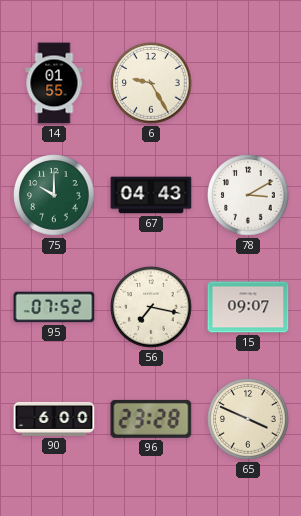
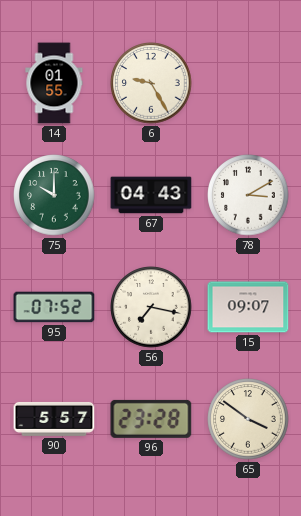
90: 6:00 -> 5:57 (54, 419)
65: 3:49 -> 3:51 (248, 419)
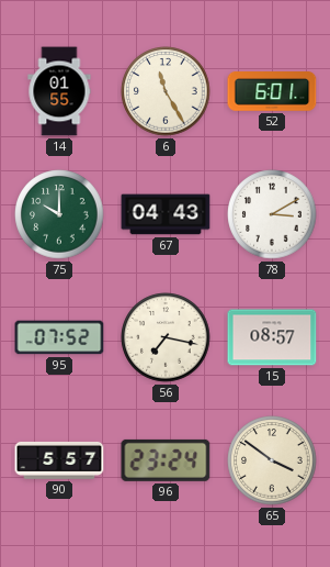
6: 9:25 -> 11:25 (166, 91)
52: none -> 6:01 (272, 92)
15: 09:07 -> 08:57 (272, 337)
96: 23:28 -> 23:24 (166, 460)
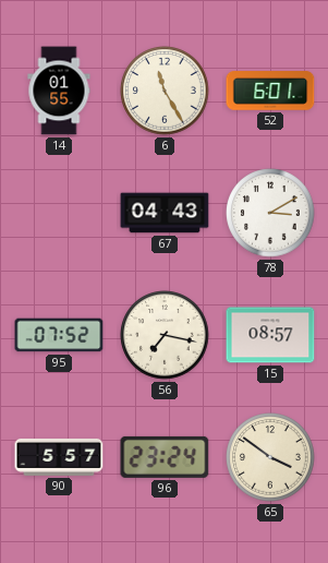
75: 10:00 -> none (59, 214)
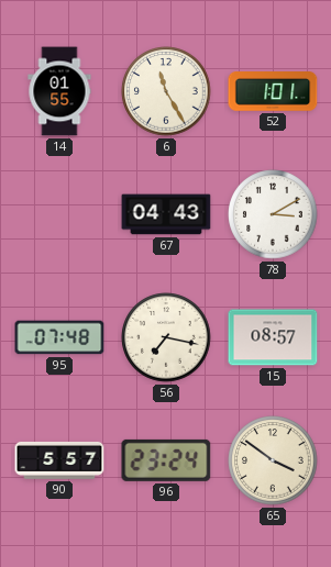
52: 6:01 -> 1:01 (273, 92)
95: 07:52 -> 07:48 (59, 337)
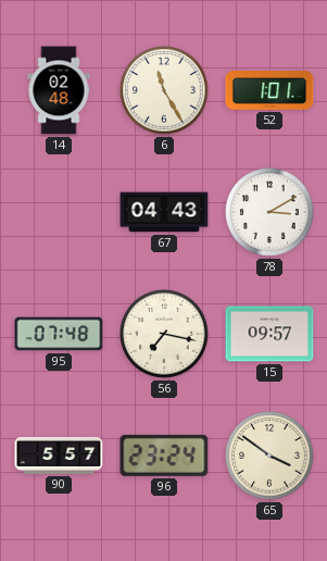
14: 01:55 -> 02:48 (59, 90)
15: 08:57 -> 09:57 (269, 334)
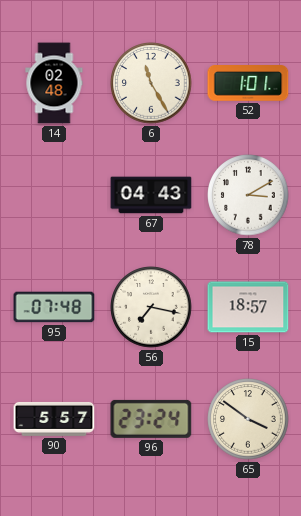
15: 09:57 -> 18:57 (248, 307)
